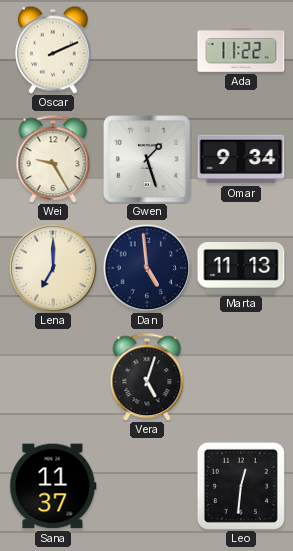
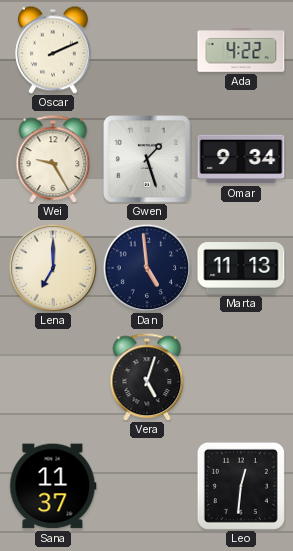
Ada: 11:22 -> 4:22 (241, 51)
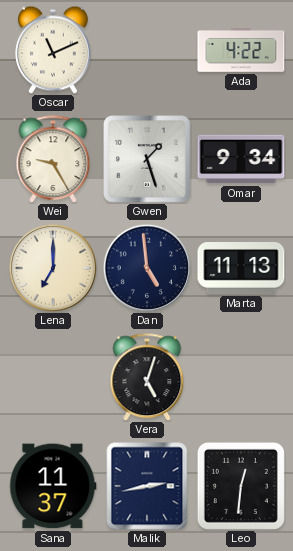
Oscar: 2:11 -> 11:11 (53, 50)
Malik: none -> 2:43 (147, 486)
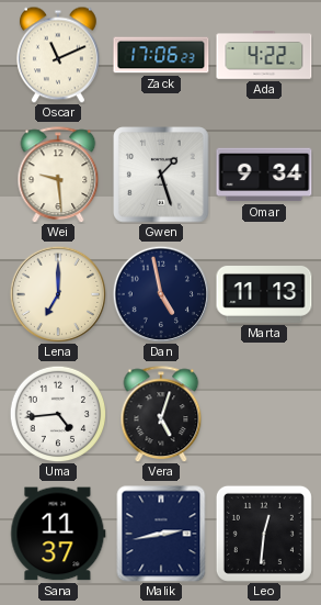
Zack: none -> 17:06 (161, 55)
Wei: 9:25 -> 9:29 (58, 175)
Dan: 4:59 -> 4:58 (160, 293)
Uma: none -> 4:44 (58, 414)
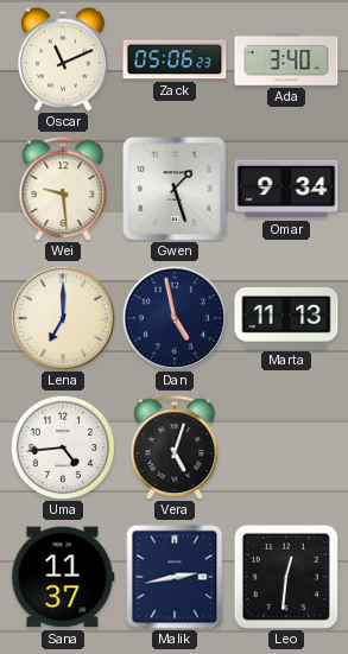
Zack: 17:06 -> 05:06 (175, 59)
Ada: 4:22 -> 3:40 (286, 61)
